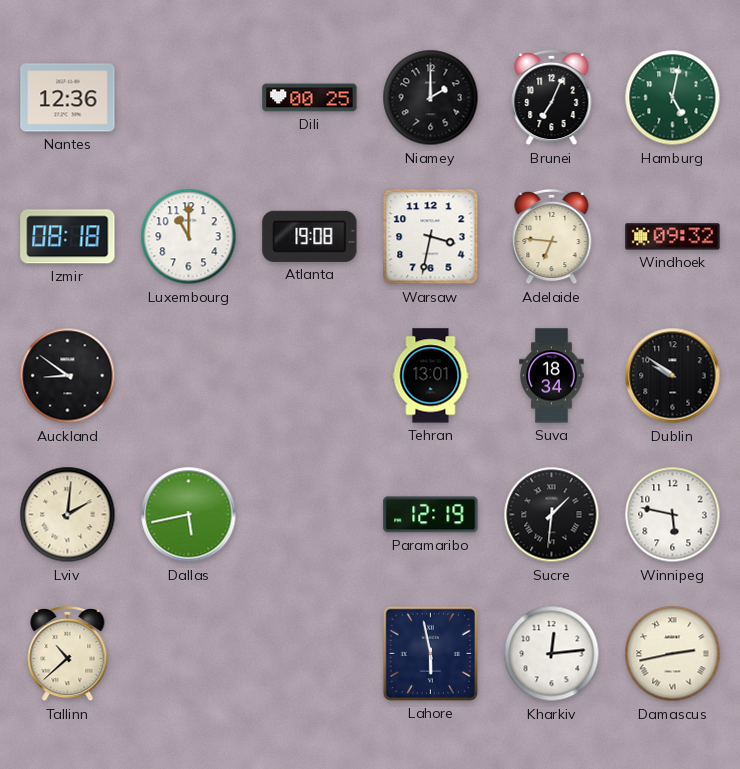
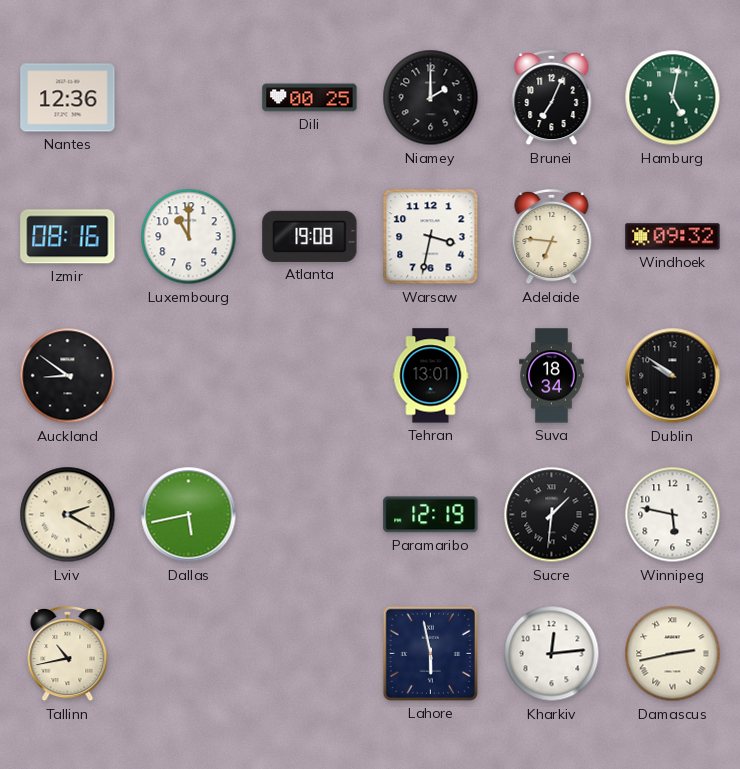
Izmir: 08:18 -> 08:16 (68, 237)
Lviv: 2:01 -> 2:20 (68, 515)
Tallinn: 10:38 -> 10:43 (68, 654)
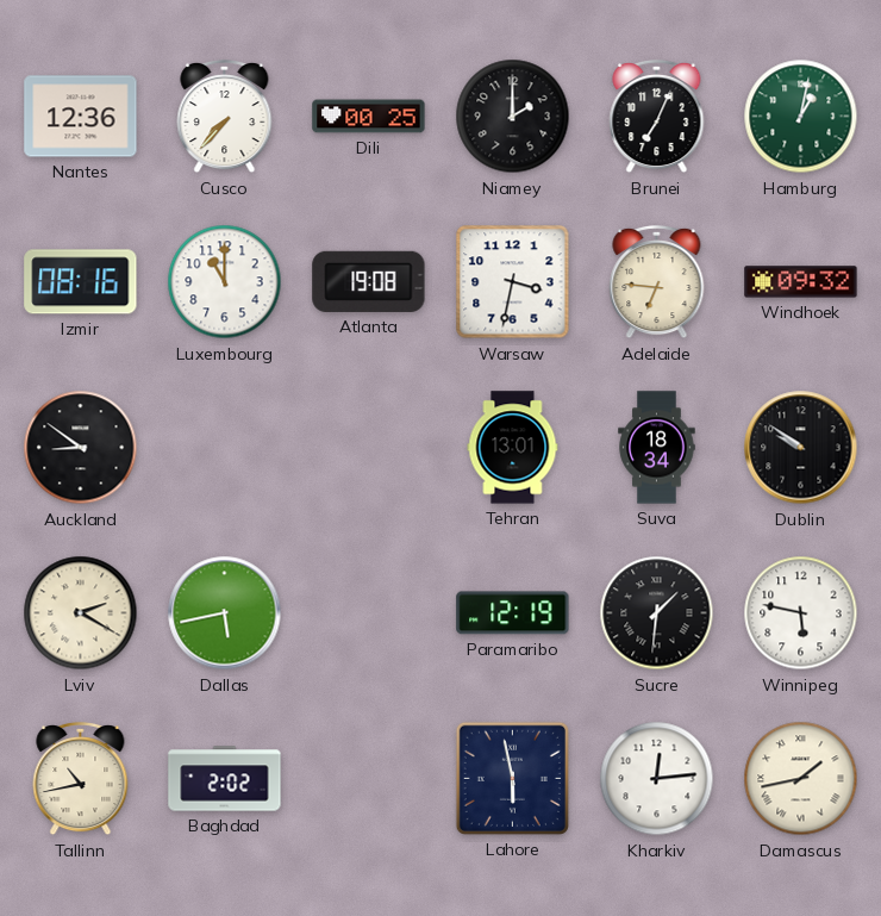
Cusco: none -> 7:37 (225, 117)
Hamburg: 5:02 -> 1:02 (801, 117)
Baghdad: none -> 2:02 (225, 779)
Damascus: 2:43 -> 1:43 (801, 779)
